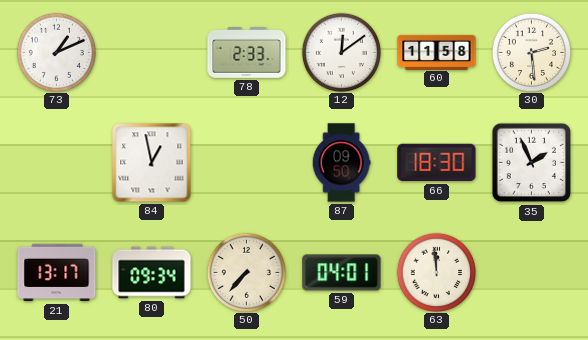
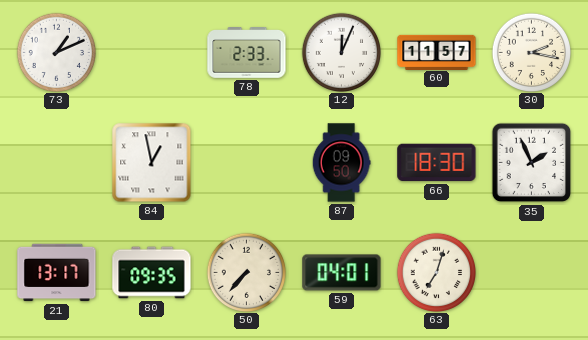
12: 12:09 -> 12:04 (341, 52)
60: 11:58 -> 11:57 (437, 52)
30: 2:29 -> 2:17 (531, 52)
80: 09:34 -> 09:35 (152, 273)
63: 11:59 -> 7:03 (436, 272)
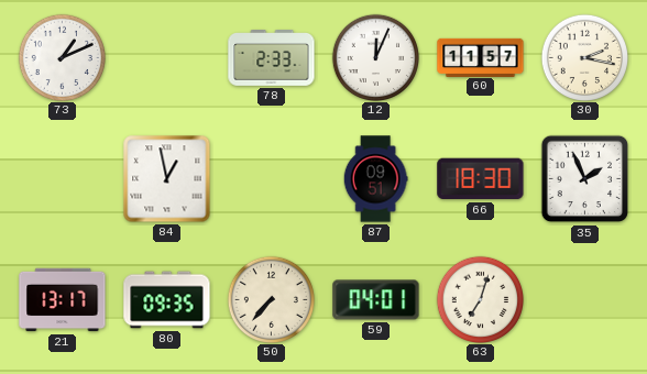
87: 09:50 -> 09:51 (375, 179)
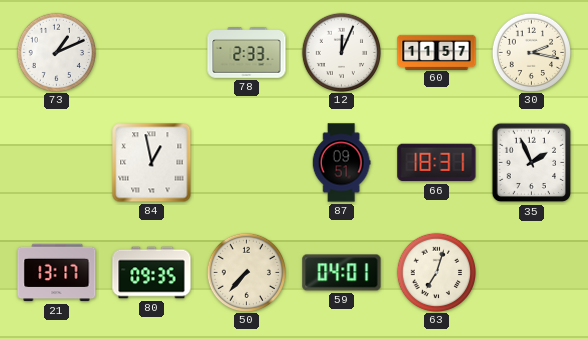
66: 18:30 -> 18:31 (437, 163)
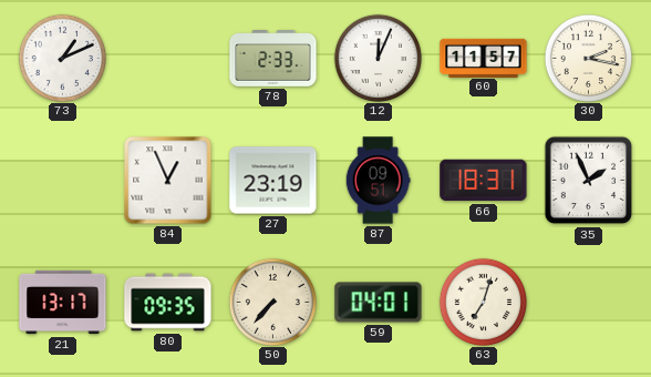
84: 12:58 -> 12:56 (168, 181)
27: none -> 23:19 (273, 181)
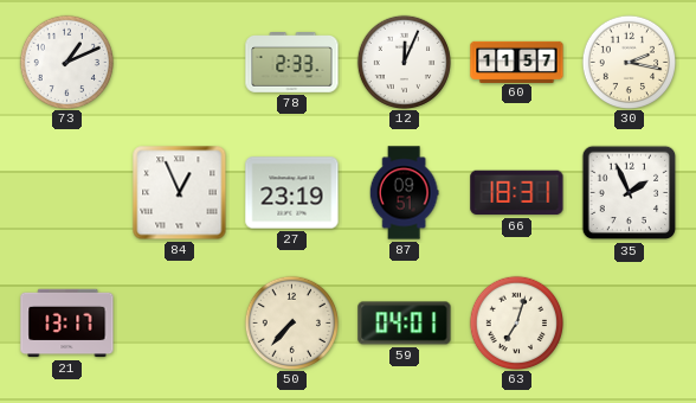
80: 09:35 -> none (168, 303)
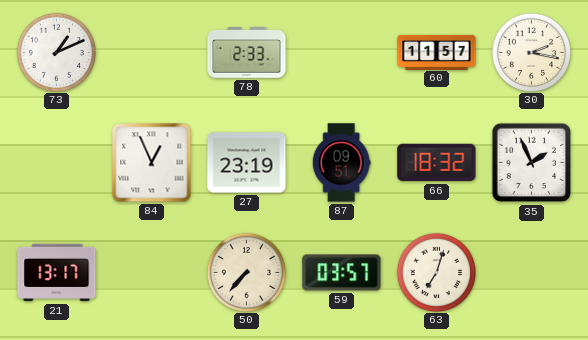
12: 12:04 -> none (404, 62)
66: 18:31 -> 18:32 (437, 163)
59: 04:01 -> 03:57 (342, 273)
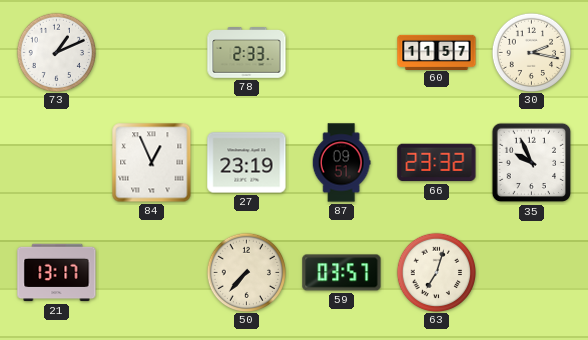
66: 18:32 -> 23:32 (437, 163)
35: 1:56 -> 9:56 (532, 163)
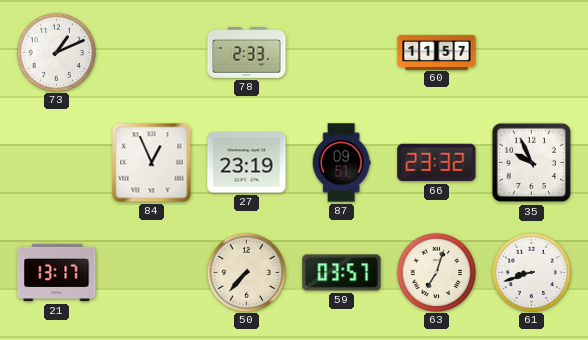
30: 2:17 -> none (531, 52)
61: none -> 8:42 (531, 272)
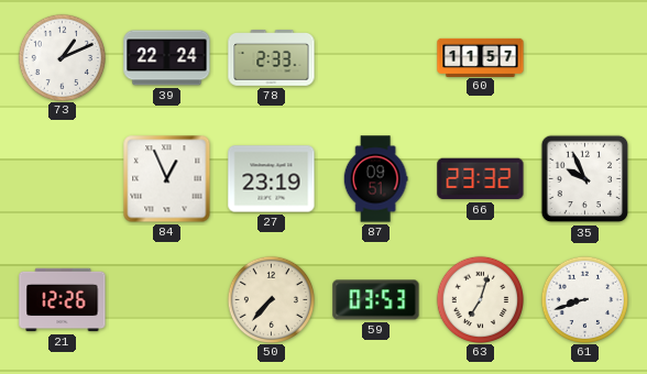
39: none -> 22:24 (167, 58)
21: 13:17 -> 12:26 (63, 300)
59: 03:57 -> 03:53 (376, 300)
